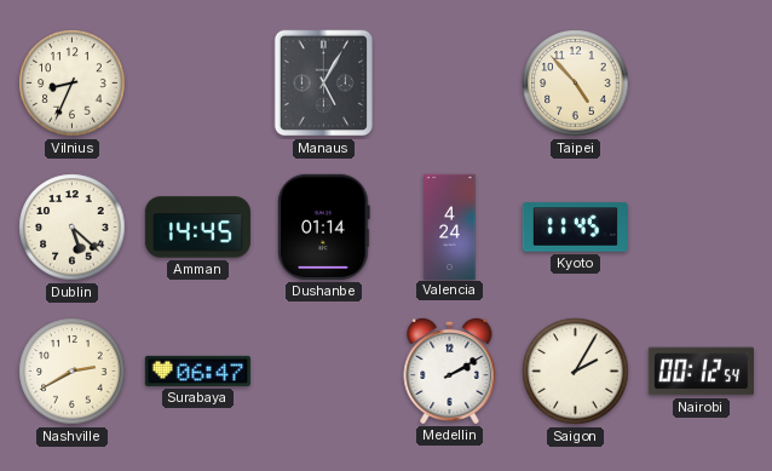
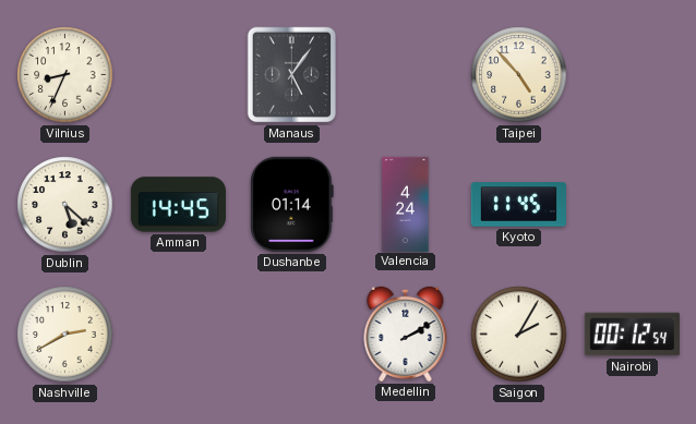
Manaus: 5:05 -> 5:06 (292, 75)
Surabaya: 06:47 -> none (197, 371)
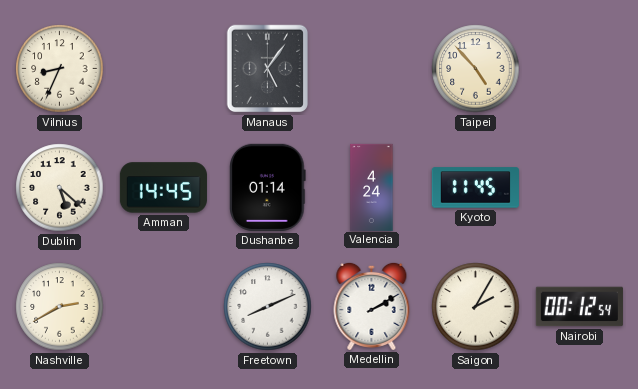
Freetown: none -> 8:11 (268, 307)
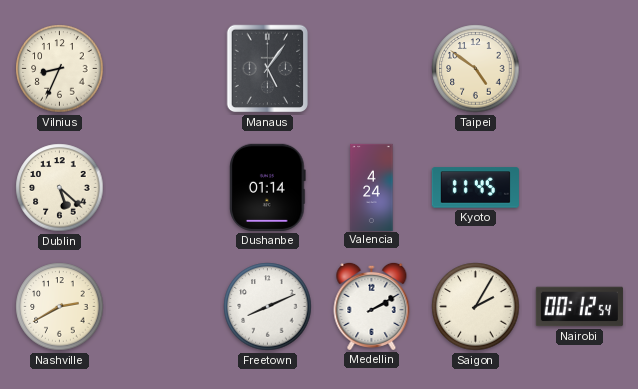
Taipei: 4:53 -> 4:51 (476, 69)
Amman: 14:45 -> none (163, 188)
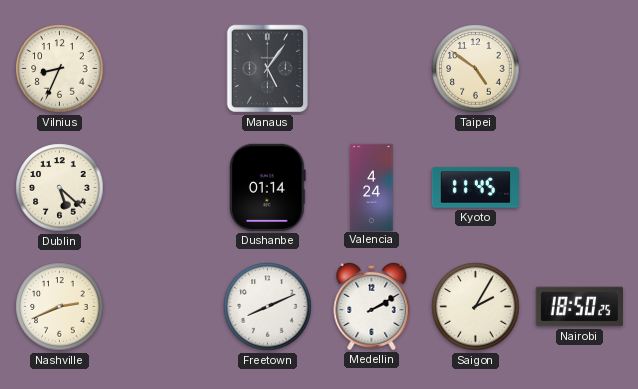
Nashville: 2:40 -> 2:41 (60, 307)
Nairobi: 00:12 -> 18:50 (579, 307)
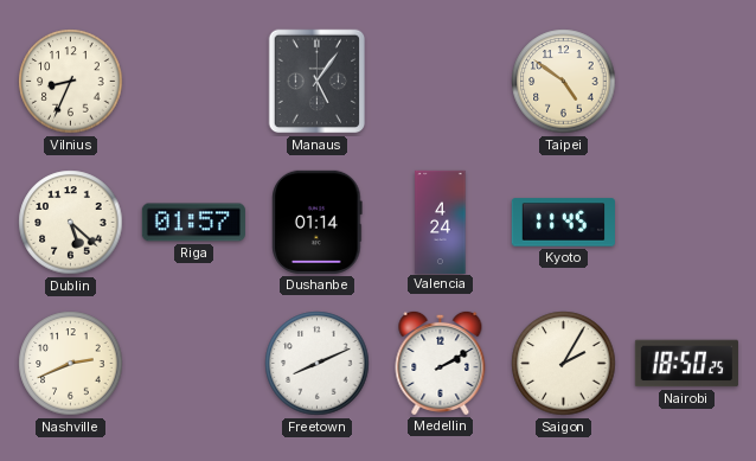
Riga: none -> 01:57 (193, 223)
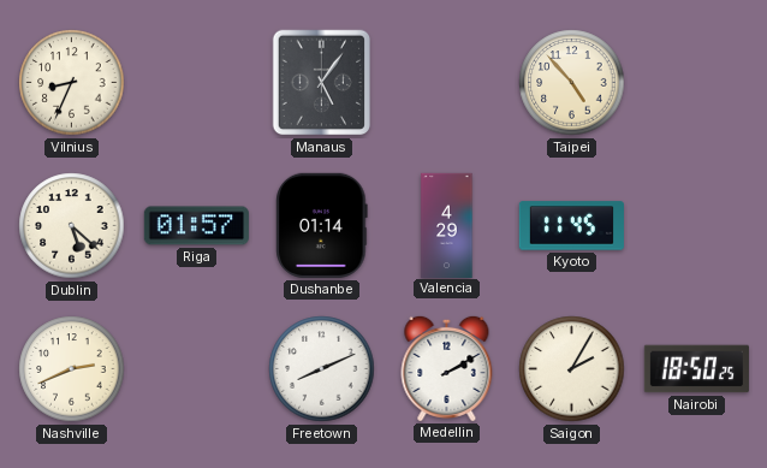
Taipei: 4:51 -> 4:53 (572, 83)
Valencia: 4:24 -> 4:29 (447, 225)
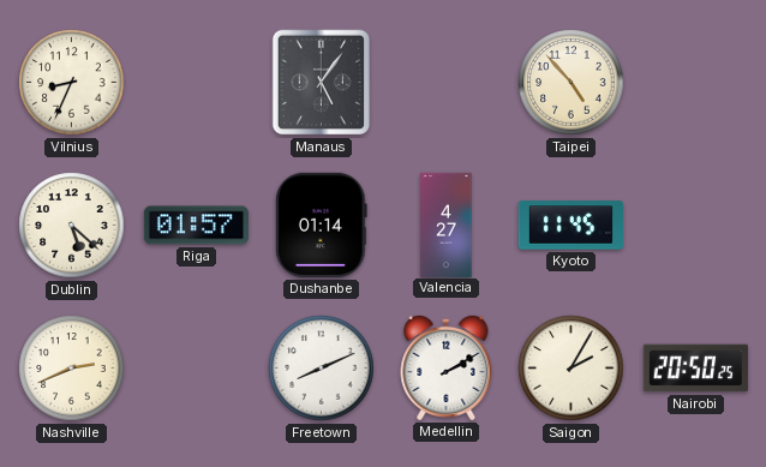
Valencia: 4:29 -> 4:27 (447, 224)
Nairobi: 18:50 -> 20:50 (695, 369)
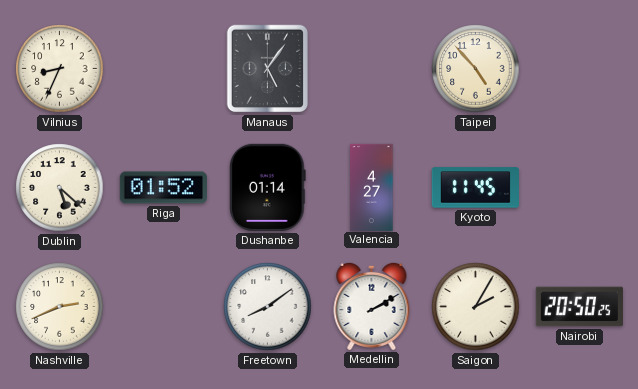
Riga: 01:57 -> 01:52 (163, 188)
Freetown: 8:11 -> 8:09 (268, 307)
